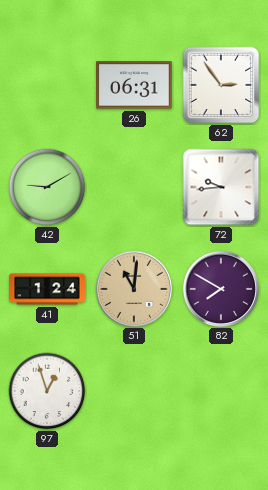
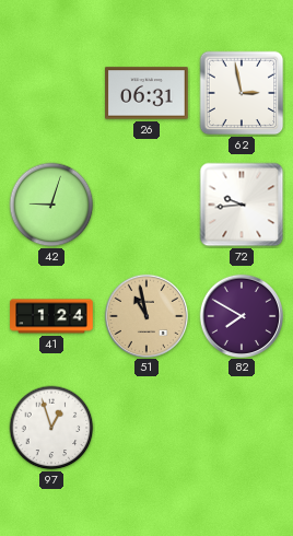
62: 2:54 -> 2:58 (242, 93)
42: 9:10 -> 9:03 (51, 205)
51: 11:01 -> 10:58 (145, 315)
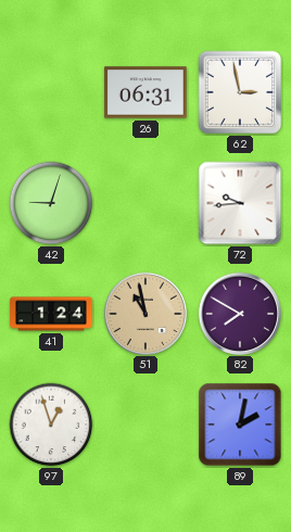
89: none -> 2:02 (240, 425)
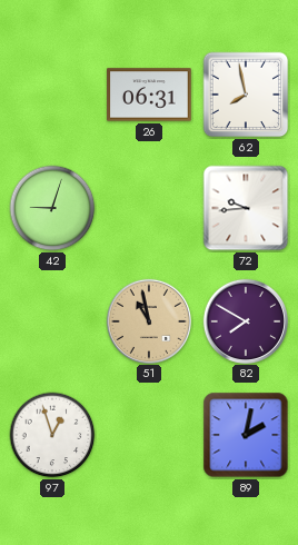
62: 2:58 -> 7:58 (246, 95)
41: 1:24 -> none (51, 314)
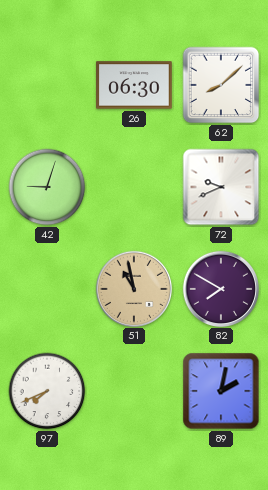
26: 06:31 -> 06:30 (134, 85)
62: 7:58 -> 8:08 (221, 85)
72: 9:44 -> 9:41 (221, 187)
97: 12:57 -> 7:41 (47, 391)
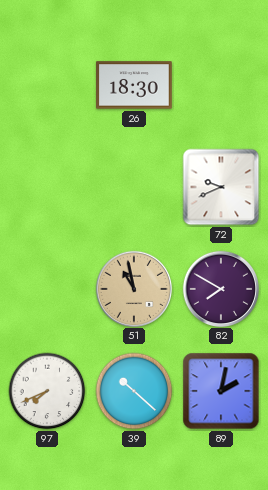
26: 06:30 -> 18:30 (134, 85)
62: 8:08 -> none (221, 85)
42: 9:03 -> none (47, 187)
39: none -> 10:22 (134, 391)
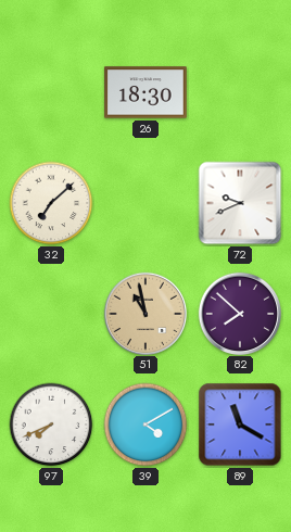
32: none -> 7:08 (51, 203)
82: 7:50 -> 7:52 (239, 313)
39: 10:22 -> 4:10 (145, 425)
89: 2:02 -> 11:20 (240, 425)
